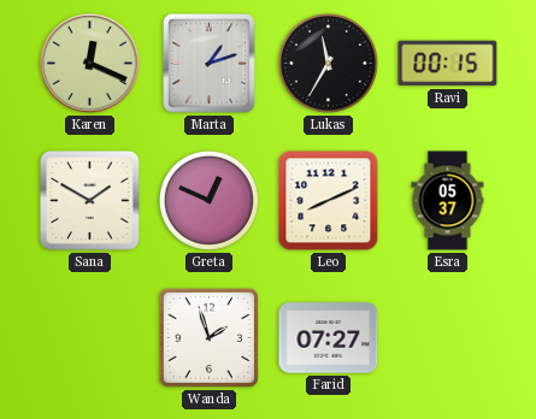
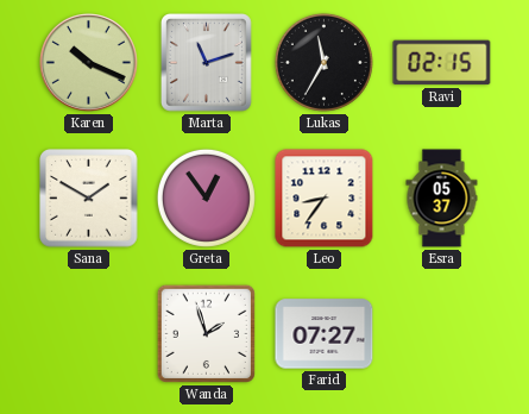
Karen: 12:19 -> 10:19 (89, 63)
Marta: 1:12 -> 11:12 (207, 63)
Ravi: 00:15 -> 02:15 (442, 63)
Greta: 12:49 -> 12:54 (206, 197)
Leo: 8:11 -> 8:36 (325, 199)
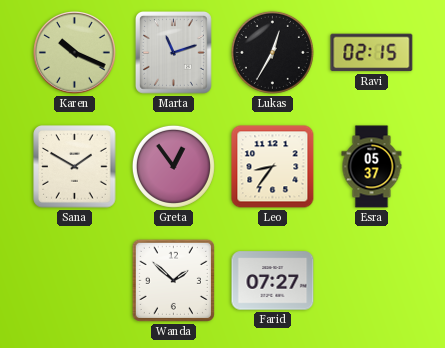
Lukas: 11:35 -> 12:35 (272, 52)
Wanda: 1:57 -> 1:52 (173, 280)
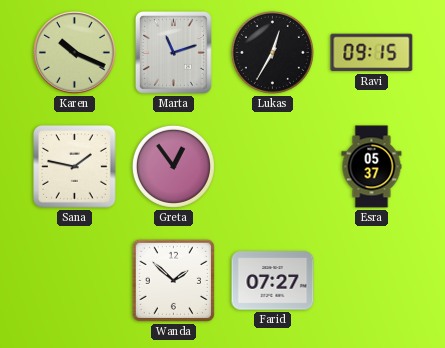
Ravi: 02:15 -> 09:15 (372, 53)
Sana: 1:50 -> 1:47 (75, 167)
Leo: 8:36 -> none (273, 167)
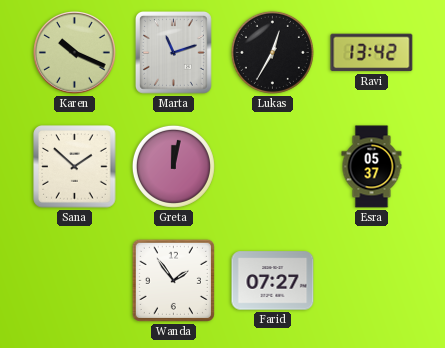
Ravi: 09:15 -> 13:42 (372, 53)
Sana: 1:47 -> 1:52 (75, 167)
Greta: 12:54 -> 12:02 (173, 166)
Wanda: 1:52 -> 1:54 (173, 280)
